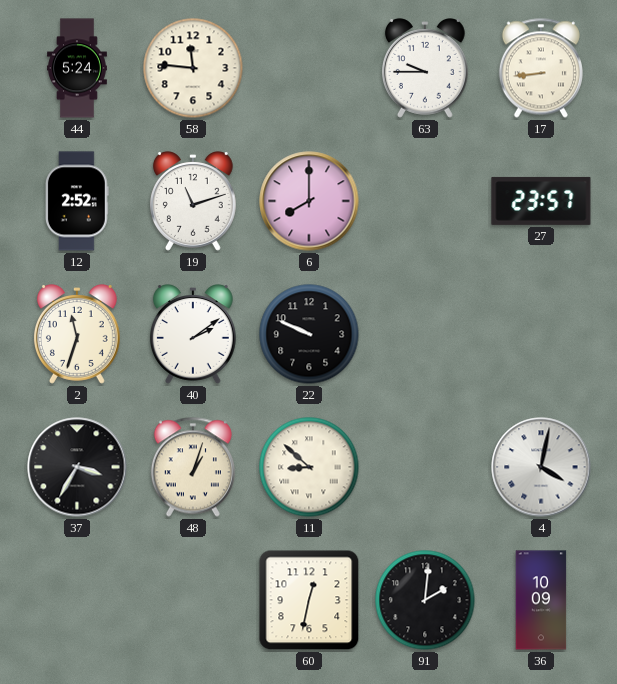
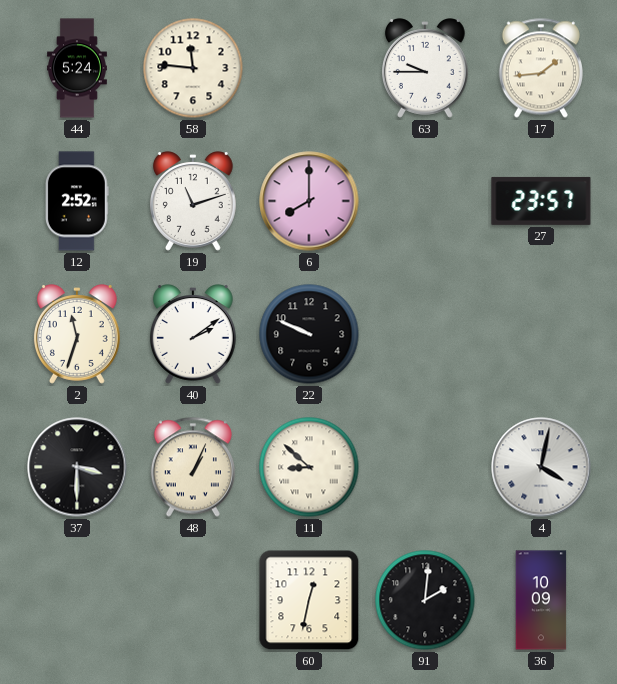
17: 8:44 -> 1:44 (541, 68)
37: 3:35 -> 3:30 (77, 467)
48: 1:03 -> 1:04 (193, 467)
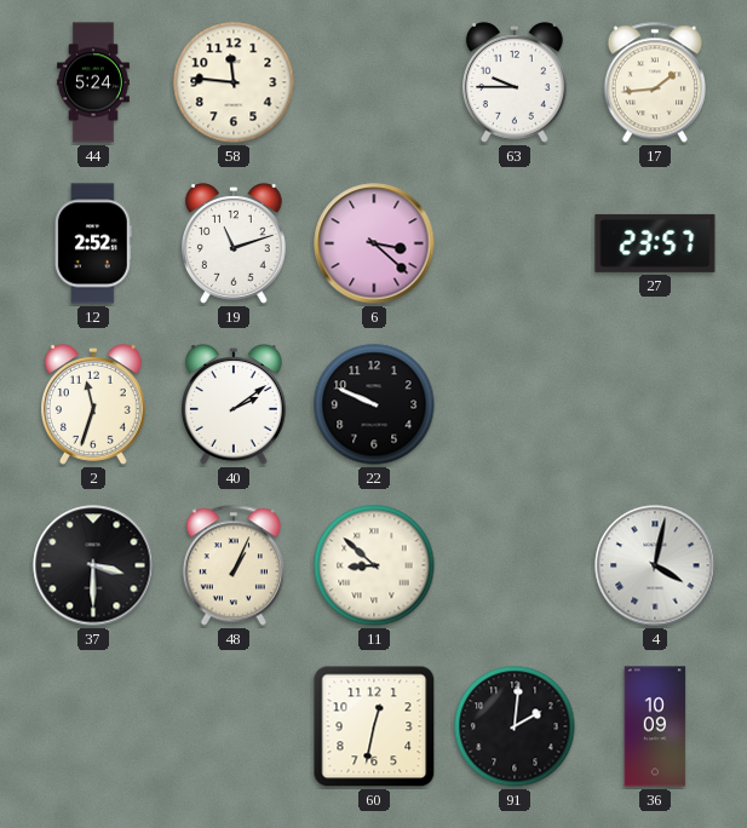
6: 8:00 -> 3:22 (374, 243)
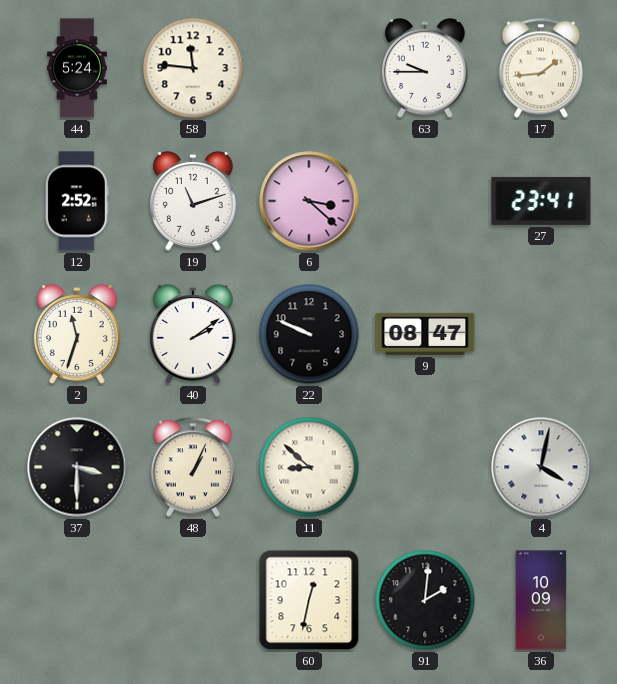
27: 23:57 -> 23:41 (541, 201)
9: none -> 08:47 (425, 334)
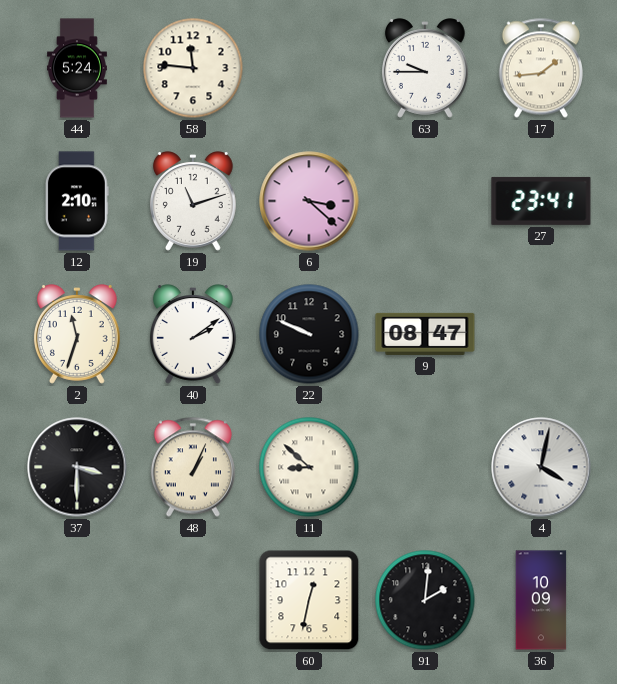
12: 2:52 -> 2:10 (77, 201)
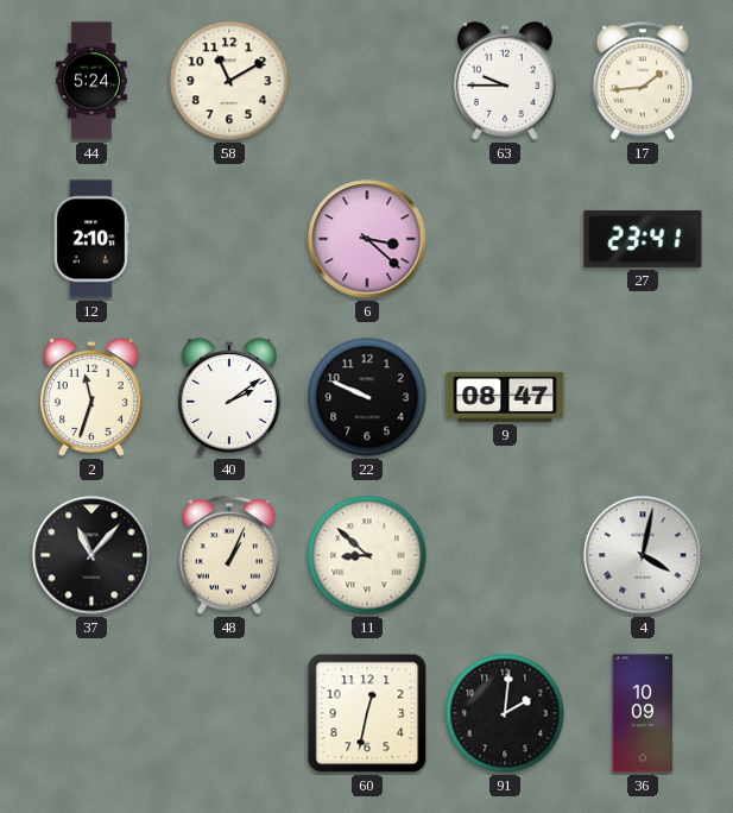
58: 11:46 -> 11:10 (229, 81)
19: 11:12 -> none (193, 201)
37: 3:30 -> 11:07 (91, 555)
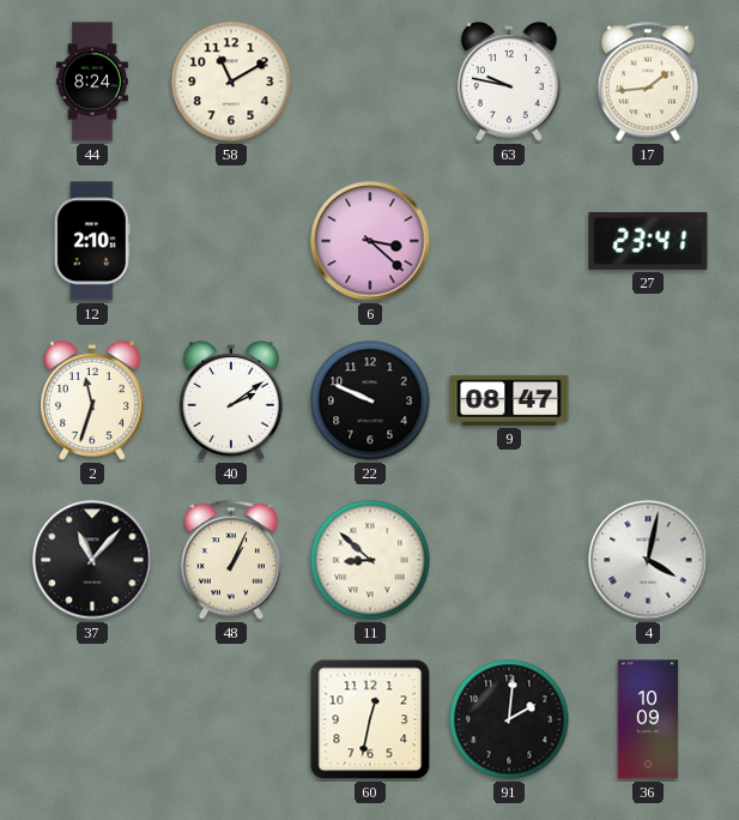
44: 5:24 -> 8:24 (93, 82)
63: 9:45 -> 9:47 (509, 82)
